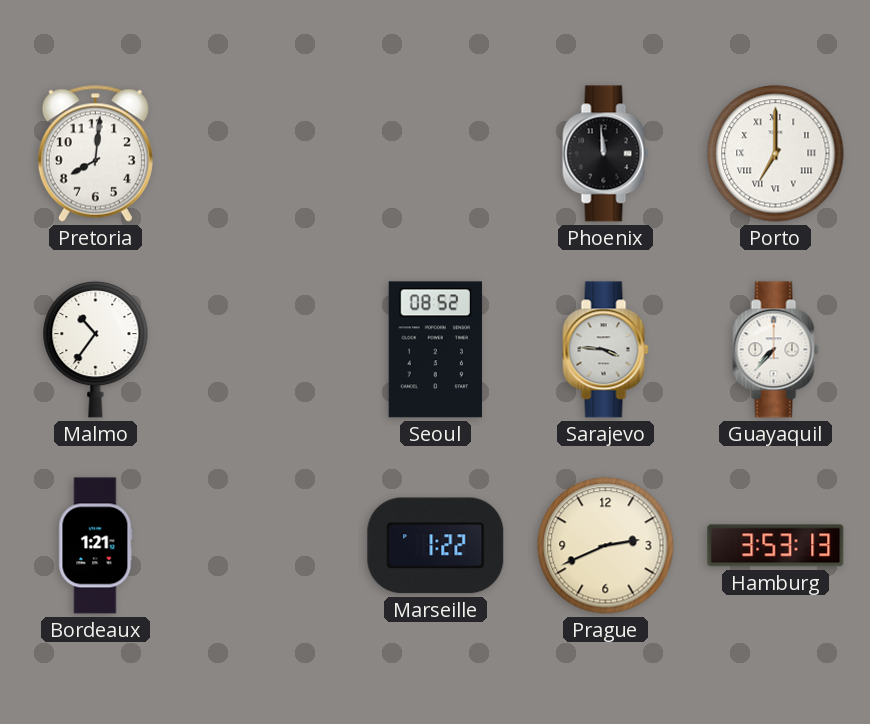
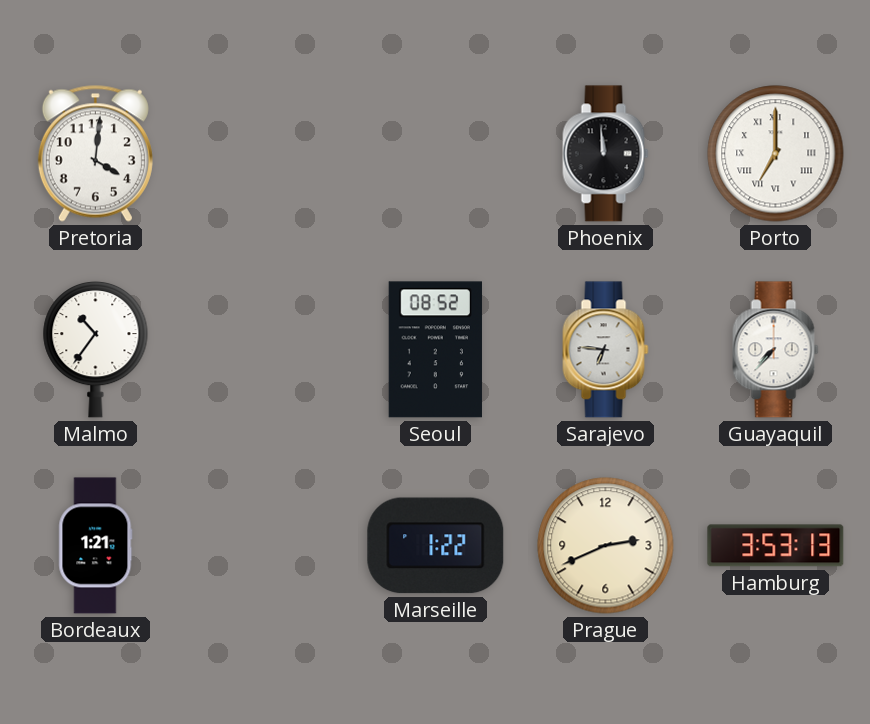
Pretoria: 8:01 -> 4:01 (95, 153)
Sarajevo: 3:46 -> 6:46 (606, 350)
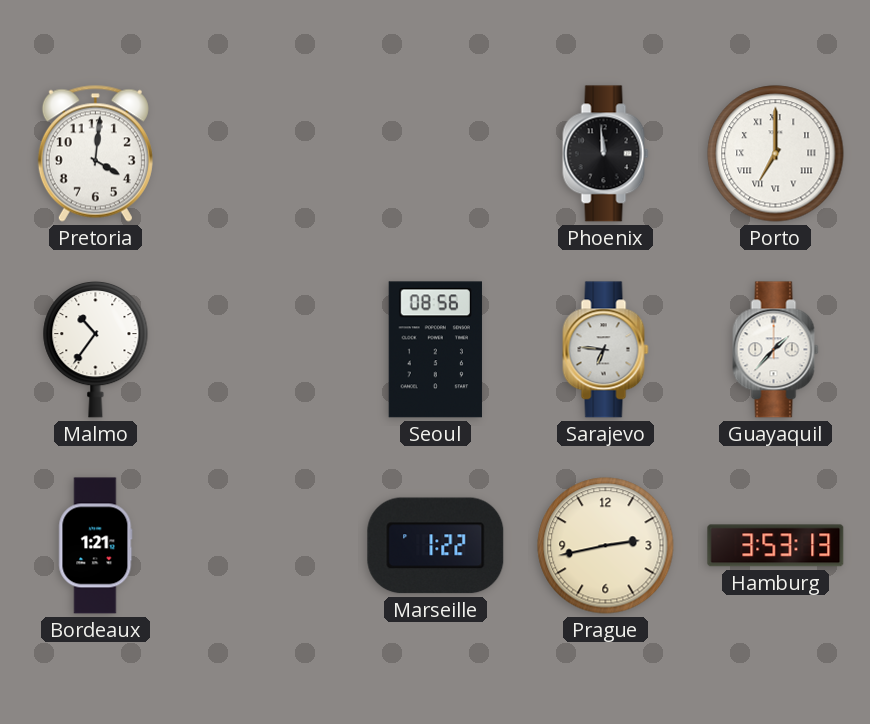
Seoul: 08:52 -> 08:56 (435, 350)
Guayaquil: 7:37 -> 1:37 (776, 350)
Prague: 2:41 -> 2:43 (606, 546)
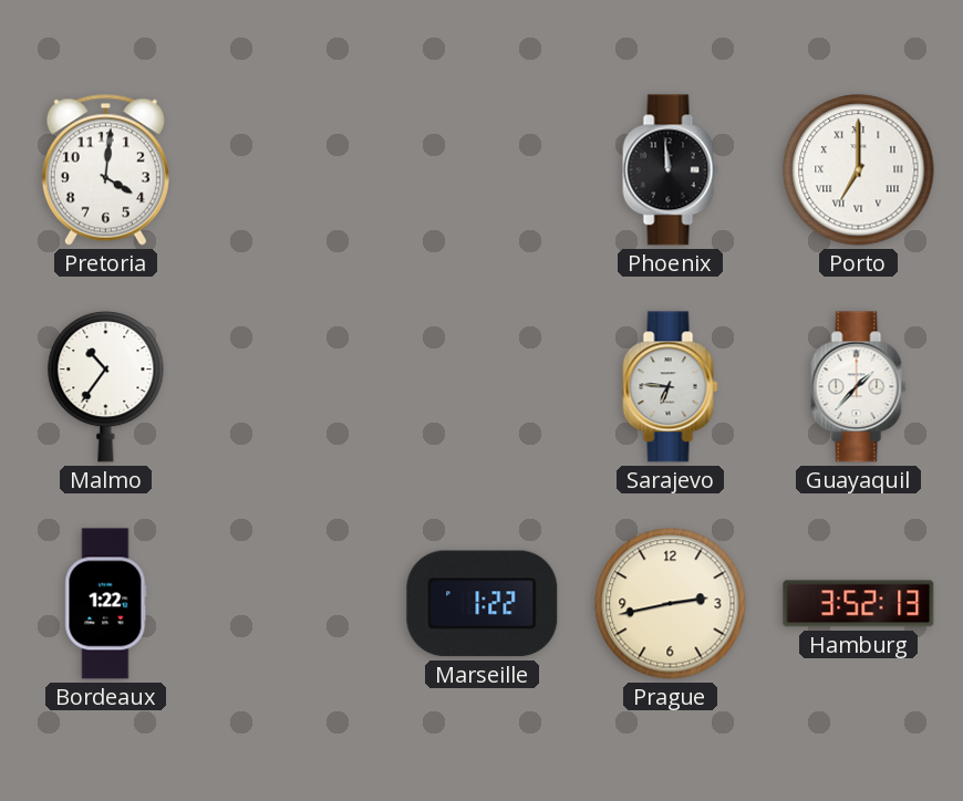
Seoul: 08:56 -> none (435, 350)
Bordeaux: 1:21 -> 1:22 (106, 604)
Hamburg: 3:53 -> 3:52 (859, 604)
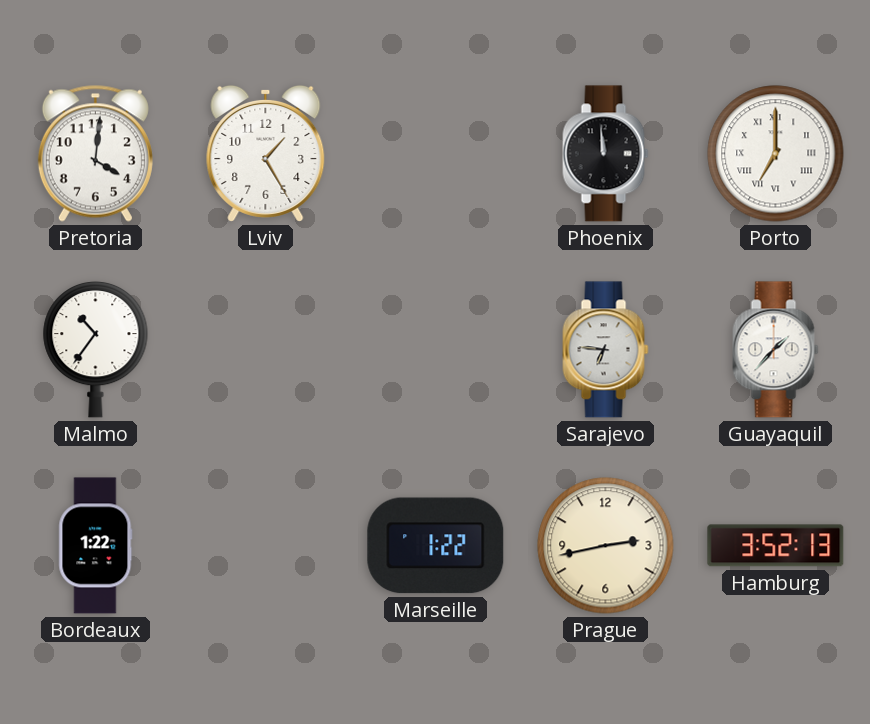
Lviv: none -> 1:25 (266, 153)
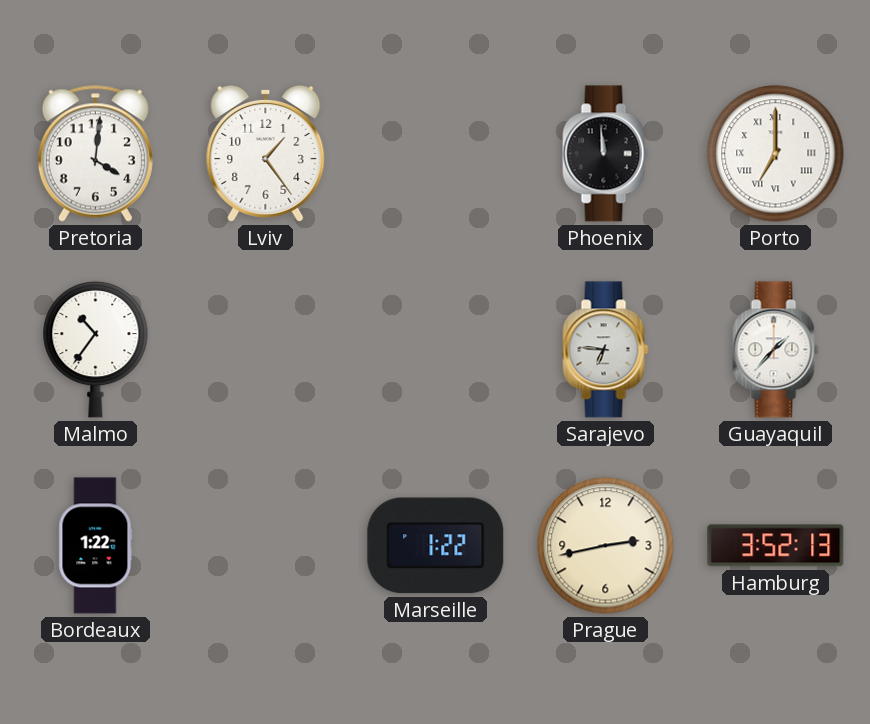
Lviv: 1:25 -> 1:24 (266, 153)
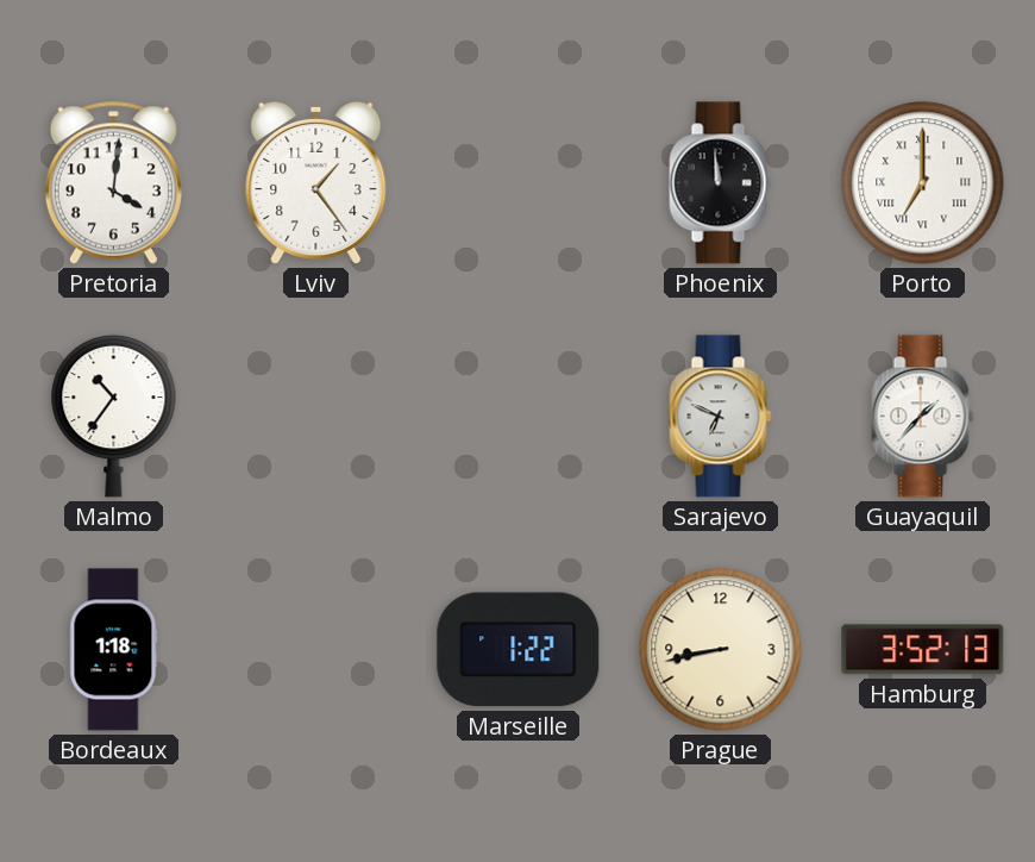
Sarajevo: 6:46 -> 6:49 (721, 417)
Bordeaux: 1:22 -> 1:18 (114, 650)
Prague: 2:43 -> 8:43 (721, 650)
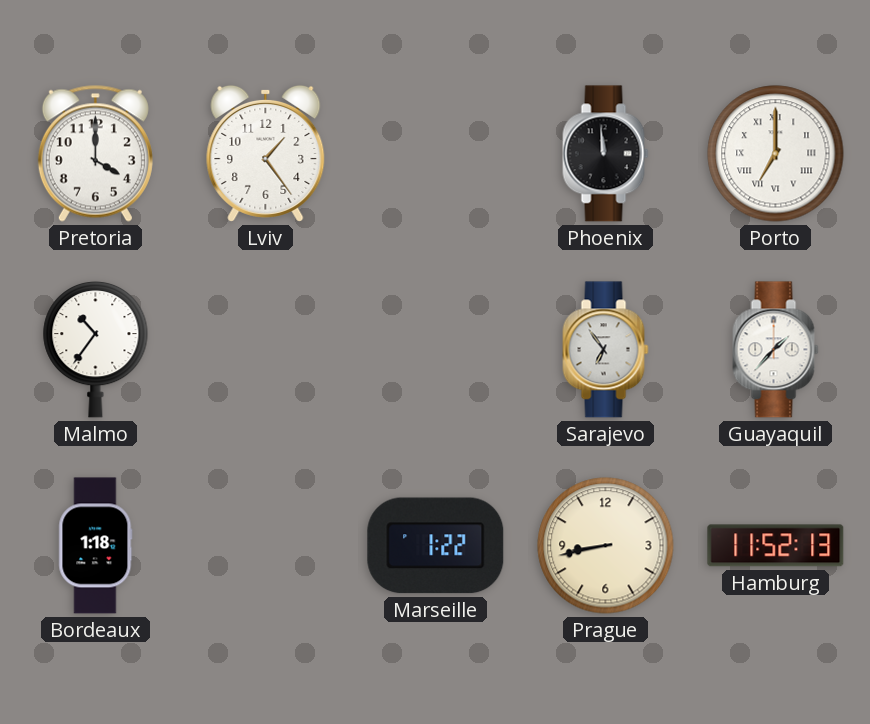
Pretoria: 4:01 -> 4:00 (95, 153)
Sarajevo: 6:49 -> 6:54 (606, 350)
Hamburg: 3:52 -> 11:52 (776, 546)
